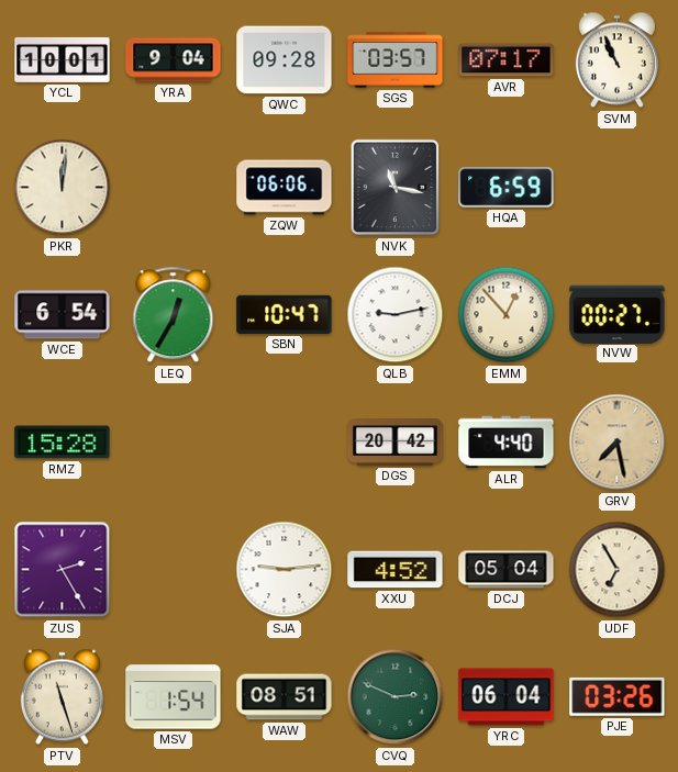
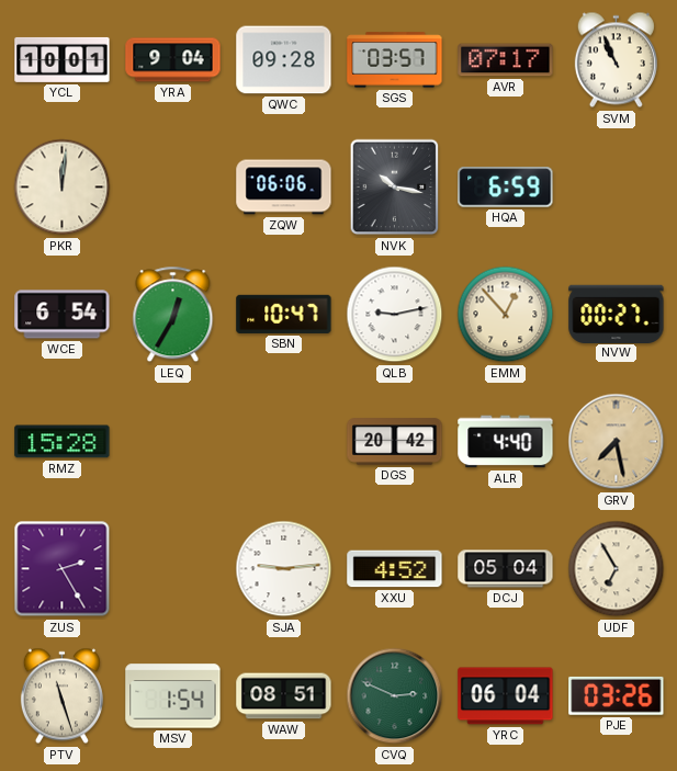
NVK: 11:17 -> 10:17 (395, 188)
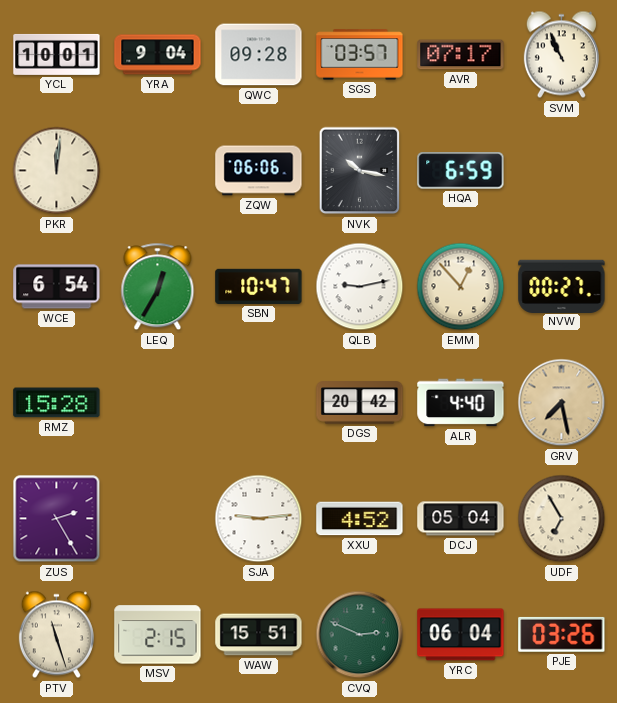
MSV: 1:54 -> 2:15 (158, 635)
WAW: 08:51 -> 15:51 (259, 635)
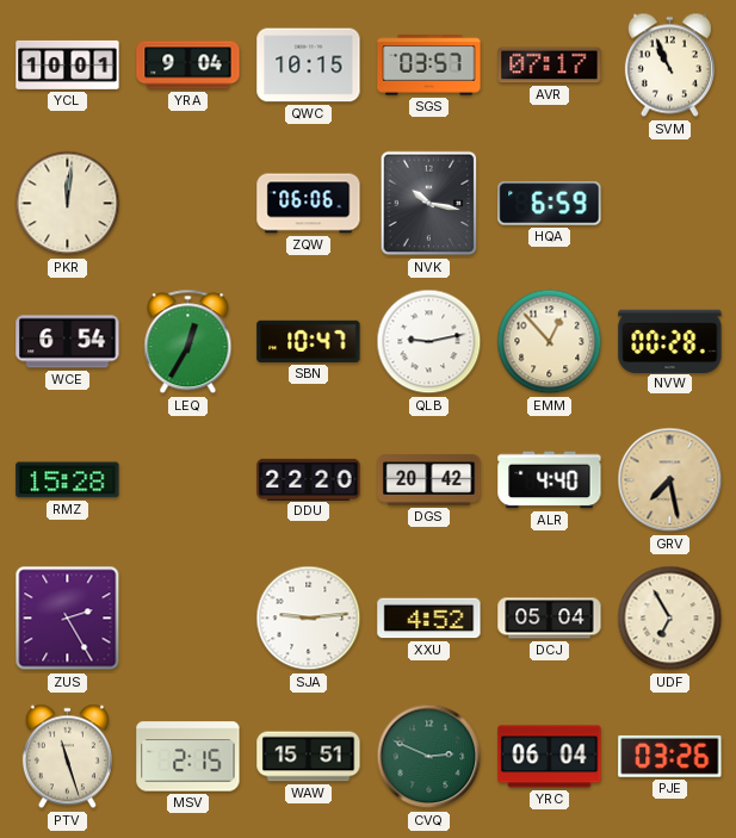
QWC: 09:28 -> 10:15 (309, 66)
NVW: 00:27 -> 00:28 (670, 341)
DDU: none -> 22:20 (309, 479)
